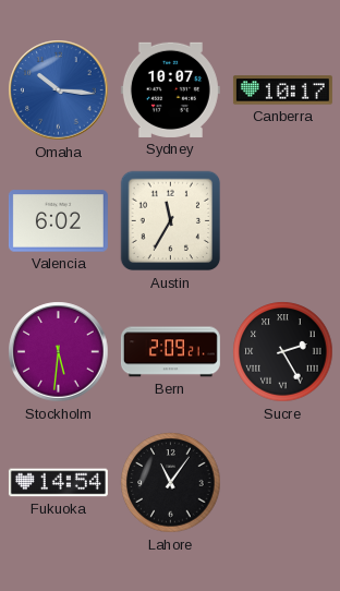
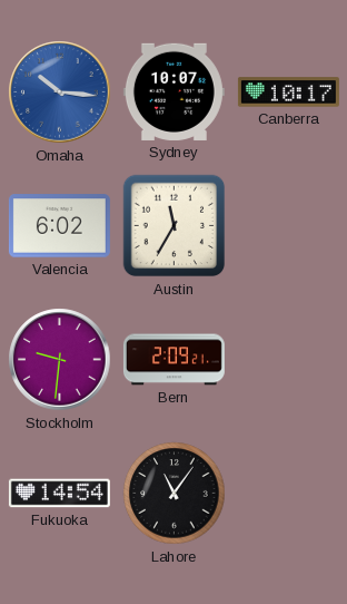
Stockholm: 5:31 -> 9:31 (60, 360)
Sucre: 2:25 -> none (283, 352)
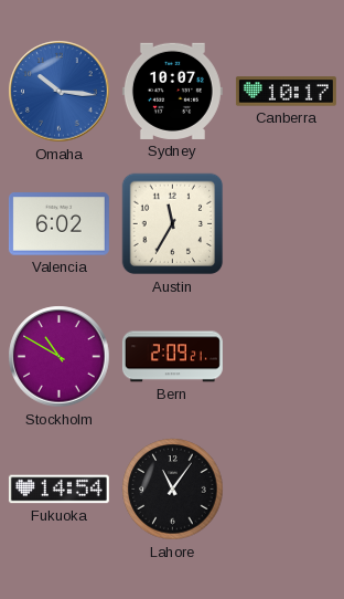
Stockholm: 9:31 -> 10:50 (60, 357)
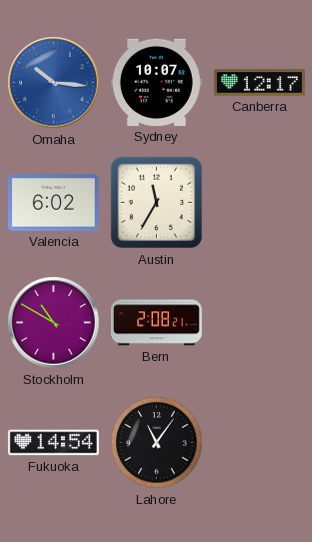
Canberra: 10:17 -> 12:17 (259, 83)
Bern: 2:09 -> 2:08 (156, 323)
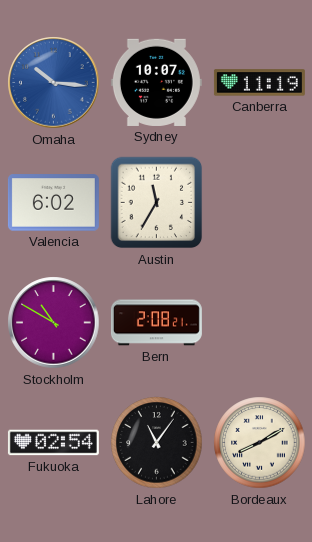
Canberra: 12:17 -> 11:19 (259, 83)
Fukuoka: 14:54 -> 02:54 (53, 443)
Bordeaux: none -> 8:10 (260, 443)
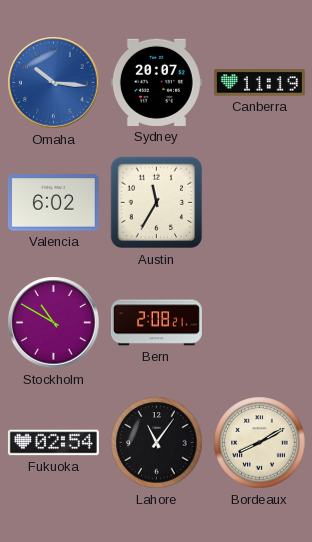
Sydney: 10:07 -> 20:07 (156, 82)
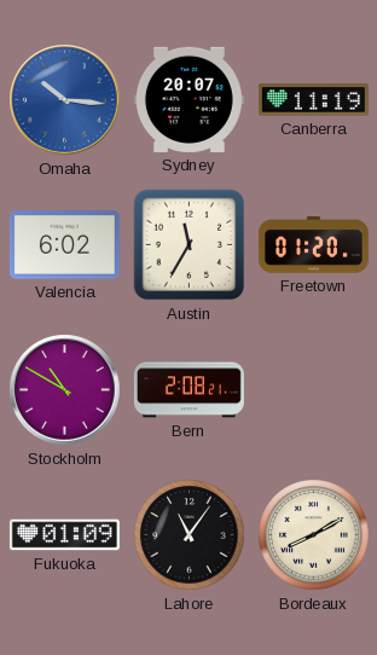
Freetown: none -> 01:20 (313, 245)
Fukuoka: 02:54 -> 01:09 (64, 535)
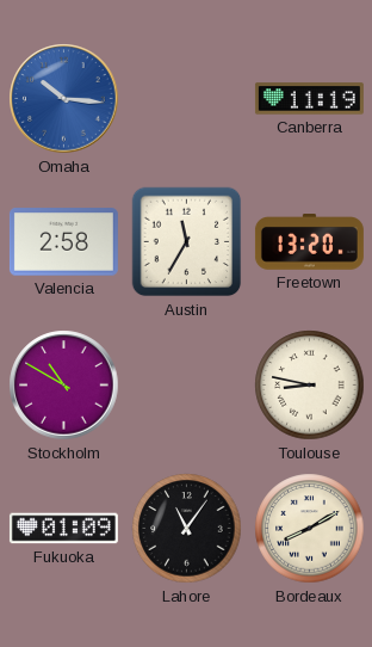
Sydney: 20:07 -> none (188, 99)
Valencia: 6:02 -> 2:58 (63, 242)
Freetown: 01:20 -> 13:20 (309, 242)
Bern: 2:08 -> none (188, 390)
Toulouse: none -> 8:47 (310, 386)
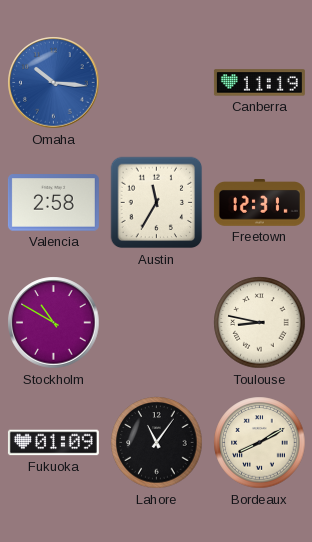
Freetown: 13:20 -> 12:31 (259, 203)
